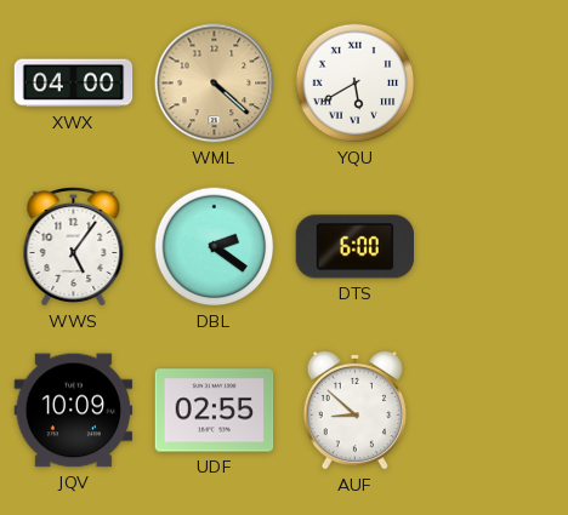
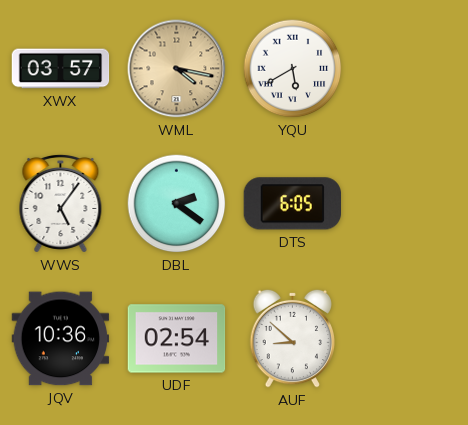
XWX: 04:00 -> 03:57 (61, 69)
WML: 4:22 -> 4:17 (177, 69)
DTS: 6:00 -> 6:05 (292, 204)
JQV: 10:09 -> 10:36 (61, 339)
UDF: 02:55 -> 02:54 (177, 339)
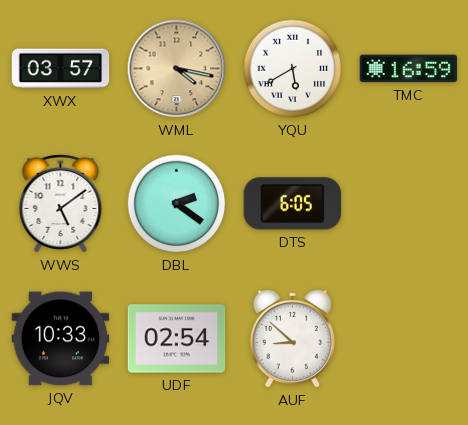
TMC: none -> 16:59 (409, 69)
WWS: 5:06 -> 5:09 (61, 203)
JQV: 10:36 -> 10:33 (61, 339)
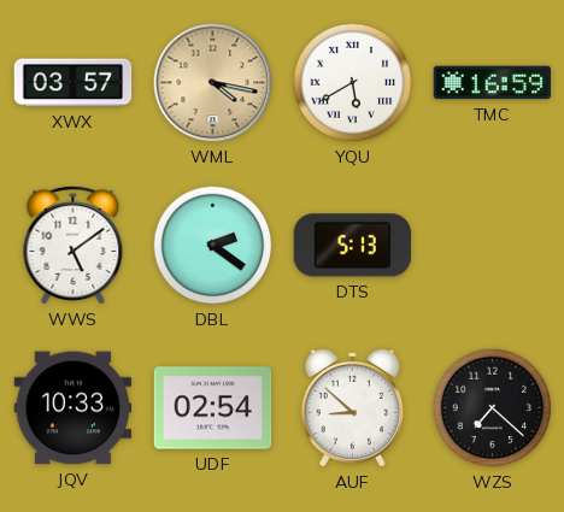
DTS: 6:05 -> 5:13 (352, 246)
WZS: none -> 7:22 (493, 408)
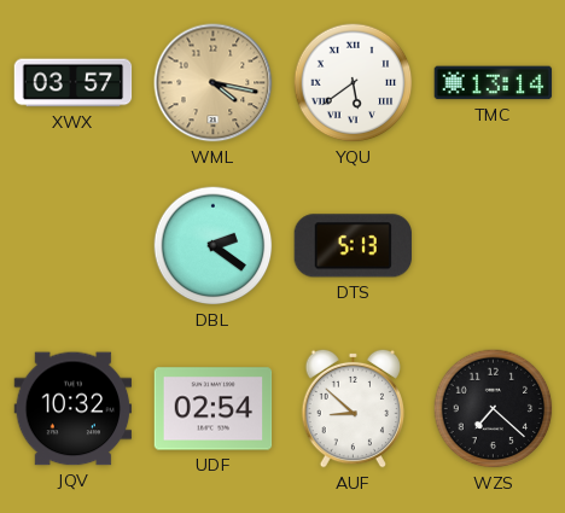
YQU: 5:40 -> 5:39 (354, 83)
TMC: 16:59 -> 13:14 (494, 83)
WWS: 5:09 -> none (74, 245)
JQV: 10:33 -> 10:32 (74, 409)
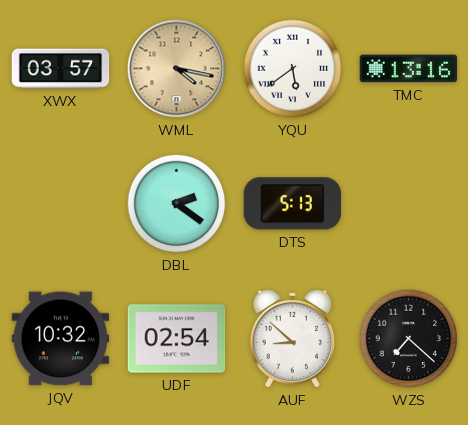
TMC: 13:14 -> 13:16 (409, 69)
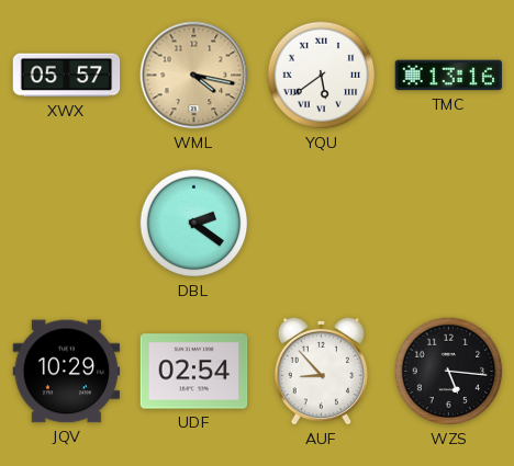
XWX: 03:57 -> 05:57 (67, 76)
DTS: 5:13 -> none (292, 204)
JQV: 10:32 -> 10:29 (67, 372)
AUF: 8:52 -> 8:53 (322, 371)
WZS: 7:22 -> 5:16 (449, 372)
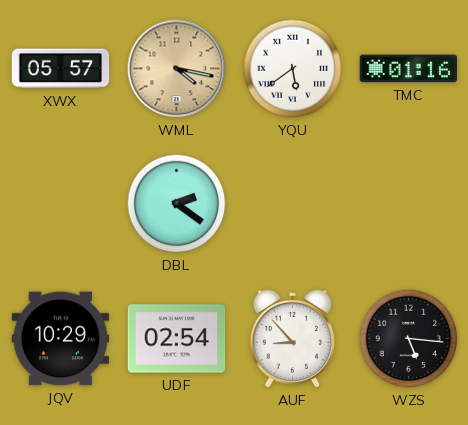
TMC: 13:16 -> 01:16 (409, 69)
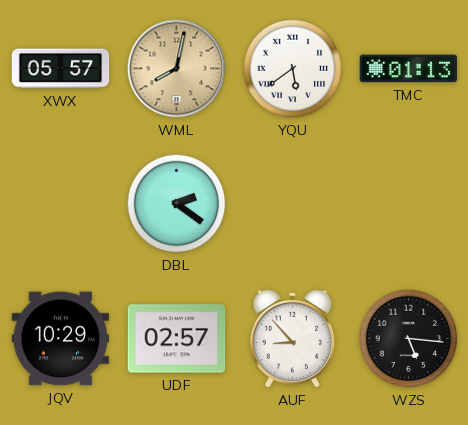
WML: 4:17 -> 8:02 (177, 69)
TMC: 01:16 -> 01:13 (409, 69)
UDF: 02:54 -> 02:57 (177, 339)
